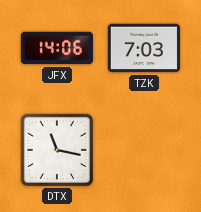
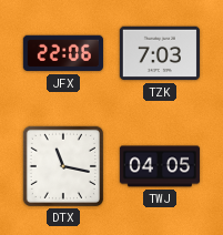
JFX: 14:06 -> 22:06 (63, 53)
TWJ: none -> 04:05 (159, 166)
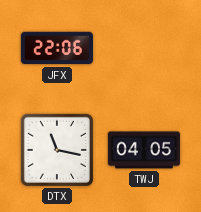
TZK: 7:03 -> none (160, 53)
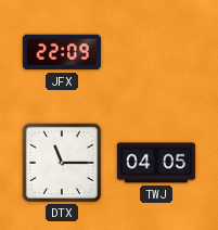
JFX: 22:06 -> 22:09 (62, 52)
DTX: 11:17 -> 11:15 (62, 163)
